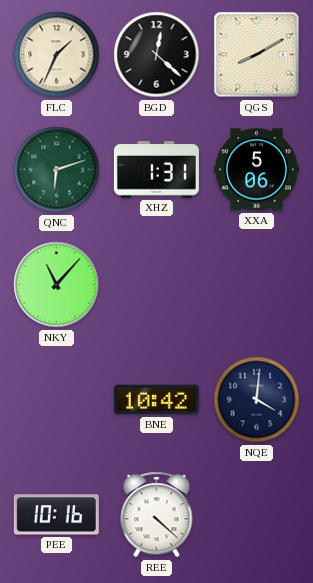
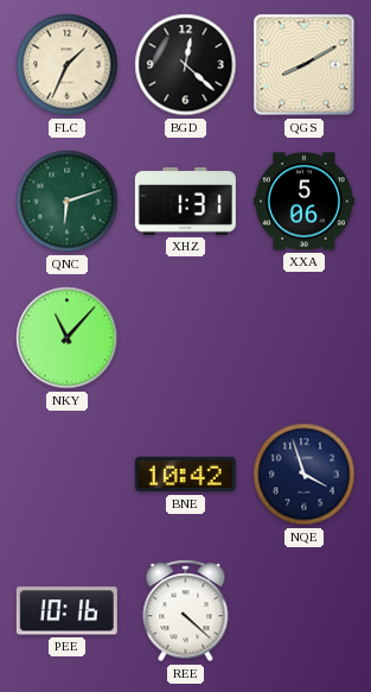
NQE: 4:01 -> 3:57 (305, 475)
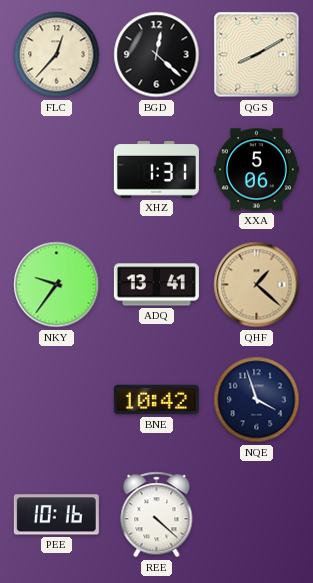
FLC: 1:34 -> 12:37 (57, 55)
QNC: 6:12 -> none (68, 202)
NKY: 11:07 -> 9:36 (57, 285)
ADQ: none -> 13:41 (156, 285)
QHF: none -> 1:22 (257, 285)
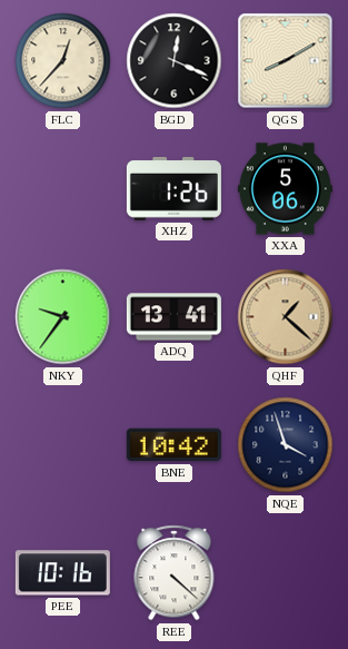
BGD: 12:22 -> 12:19 (175, 61)
XHZ: 1:31 -> 1:26 (173, 189)
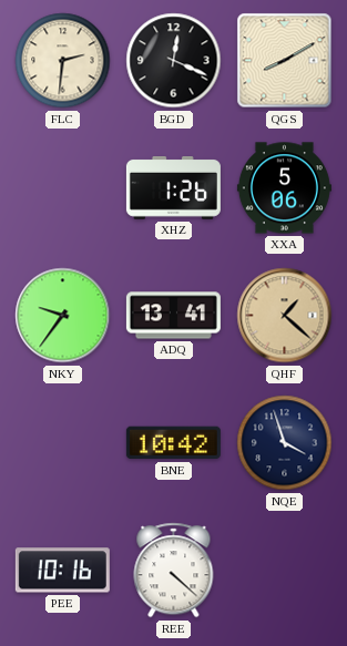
FLC: 12:37 -> 2:31 (63, 61)
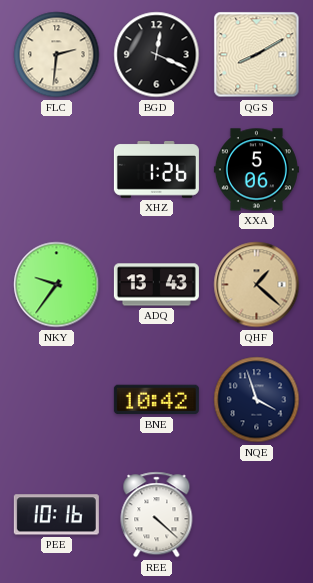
ADQ: 13:41 -> 13:43 (156, 285)
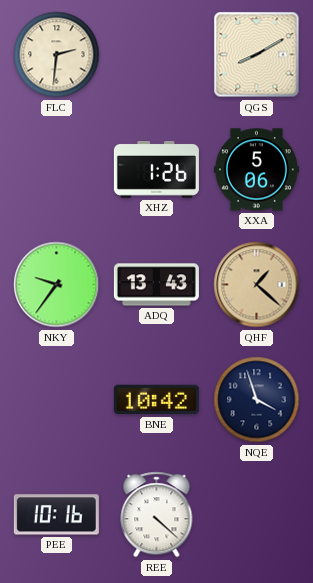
BGD: 12:19 -> none (157, 55)
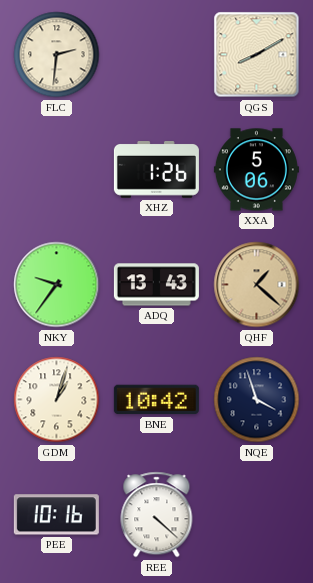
GDM: none -> 1:03 (57, 400)
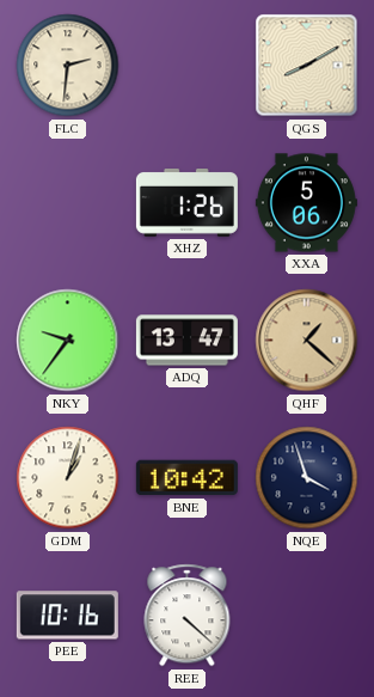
ADQ: 13:43 -> 13:47 (186, 341)
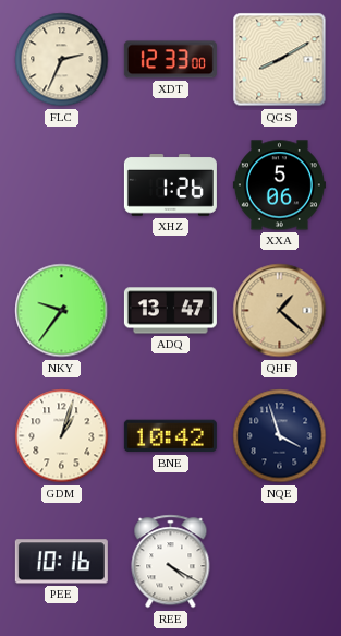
FLC: 2:31 -> 2:34 (62, 60)
XDT: none -> 12:33 (170, 60)
REE: 4:22 -> 4:20 (171, 562)
